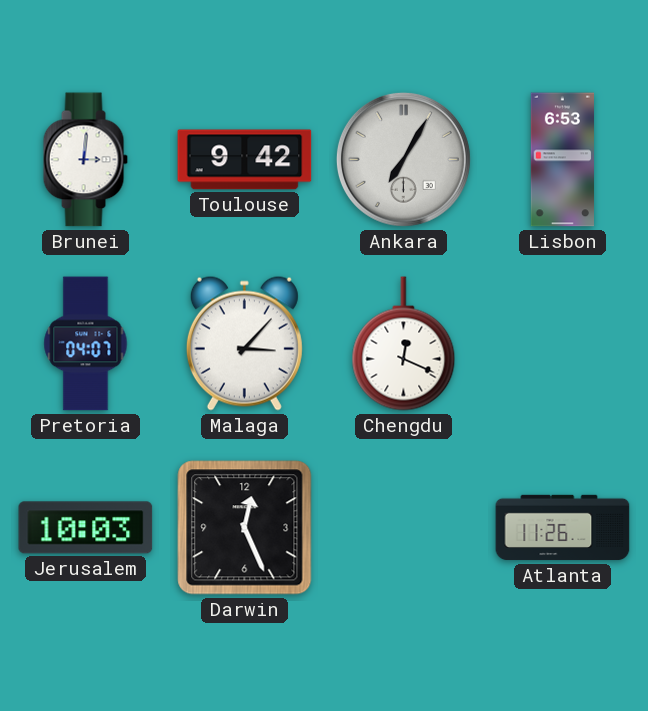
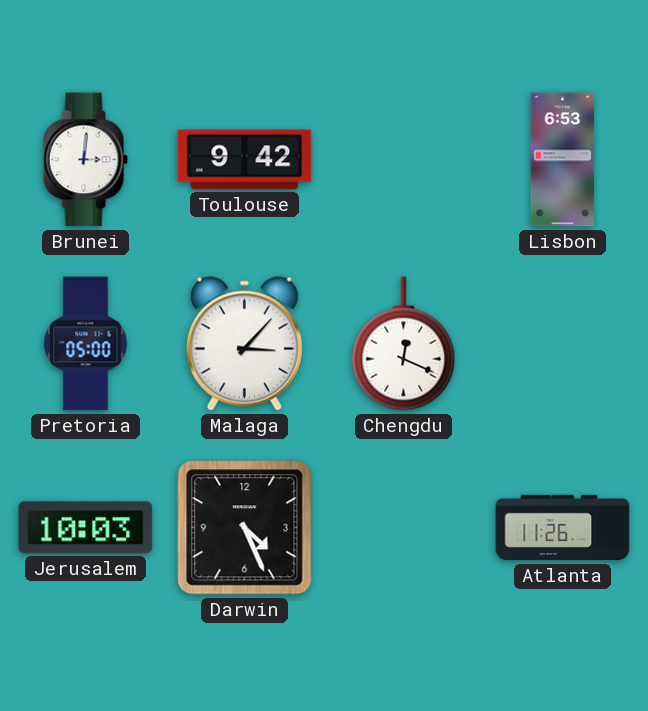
Ankara: 7:05 -> none (403, 159)
Pretoria: 04:07 -> 05:00 (86, 344)
Darwin: 12:26 -> 4:26 (245, 528)
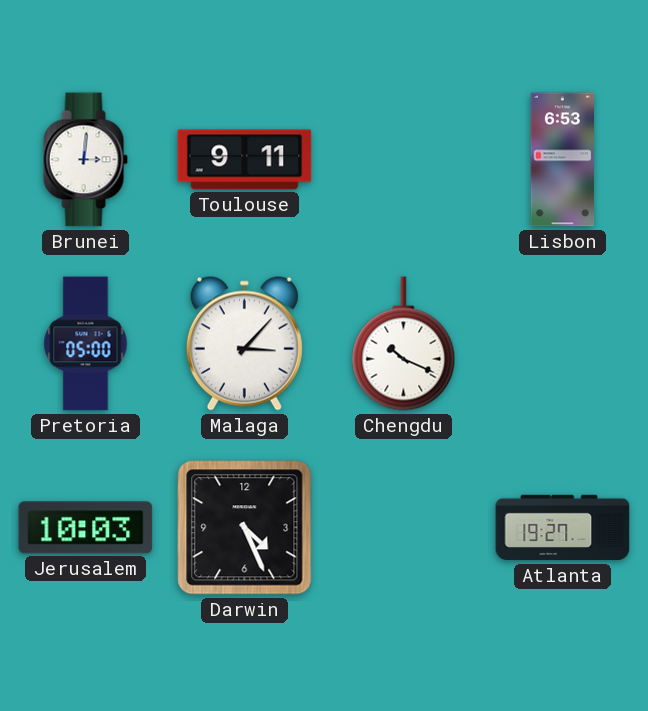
Toulouse: 9:42 -> 9:11 (245, 160)
Chengdu: 12:19 -> 10:19 (404, 344)
Atlanta: 11:26 -> 19:27 (563, 528)
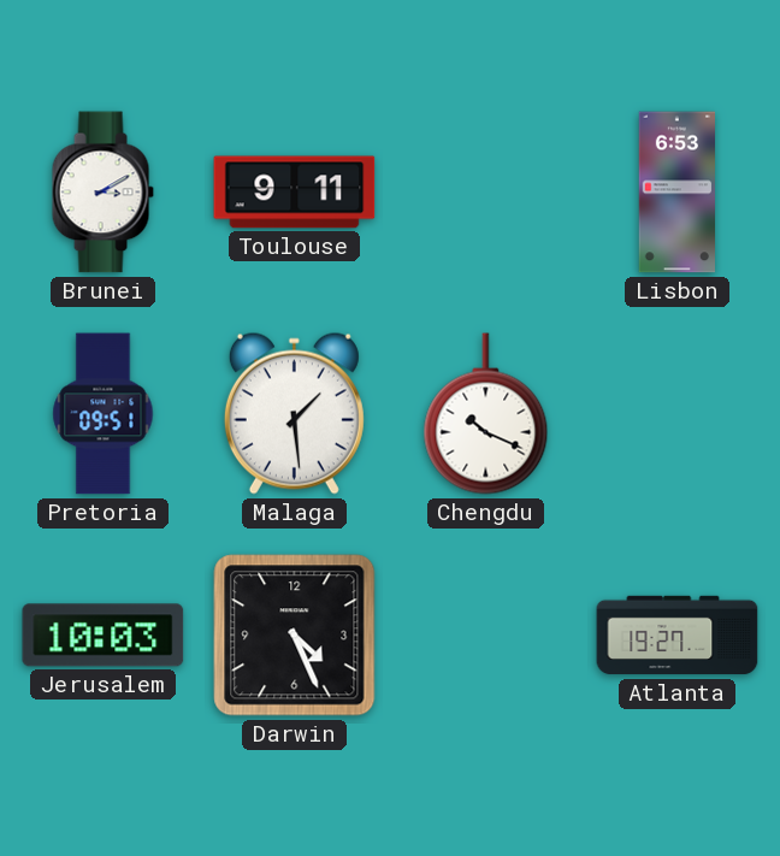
Brunei: 3:01 -> 3:10 (102, 193)
Pretoria: 05:00 -> 09:51 (104, 414)
Malaga: 3:07 -> 1:29 (294, 413)
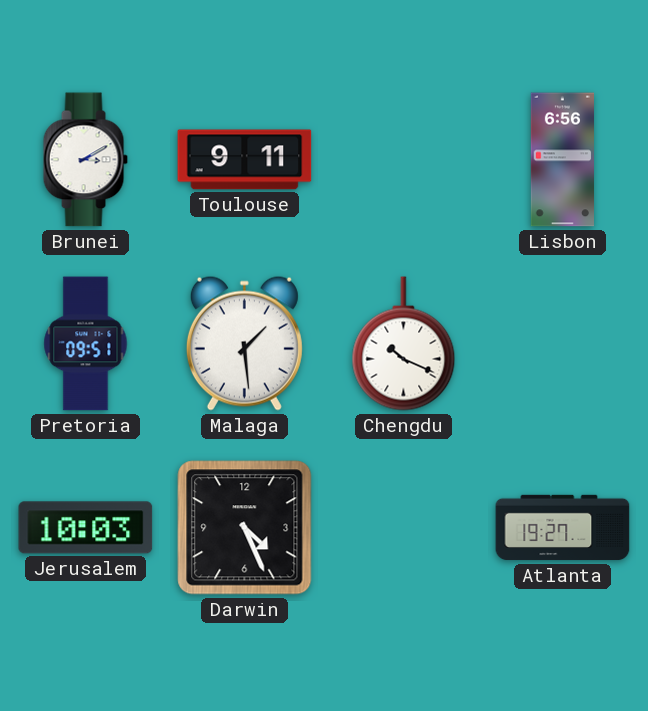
Lisbon: 6:53 -> 6:56 (562, 160)
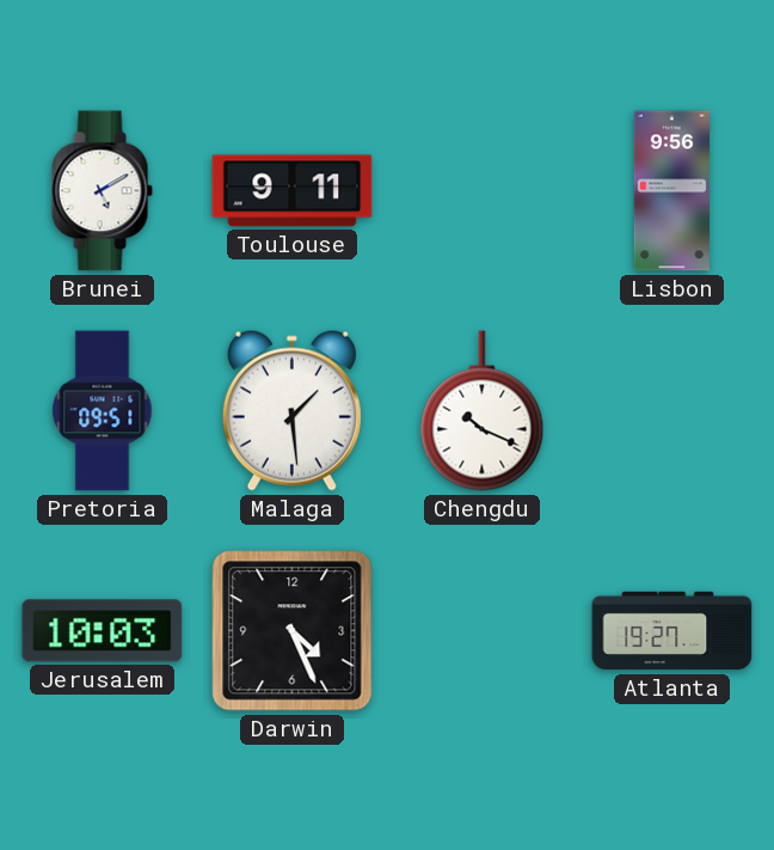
Brunei: 3:10 -> 5:10 (102, 191)
Lisbon: 6:56 -> 9:56 (671, 191)
